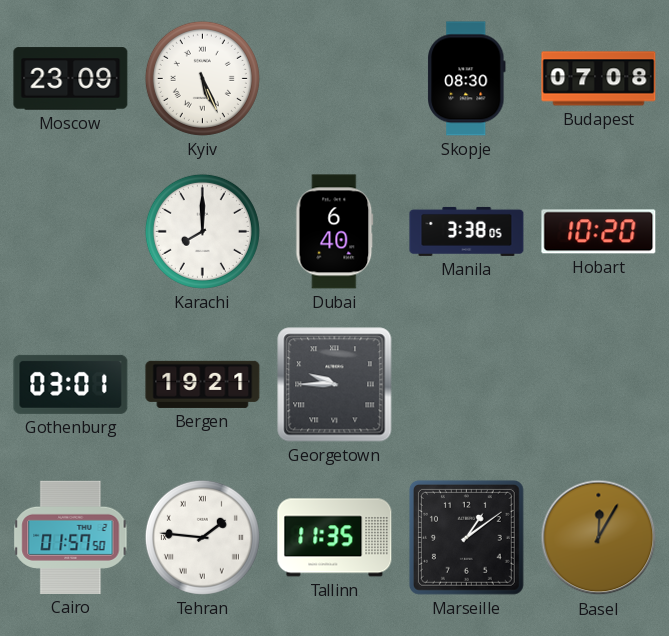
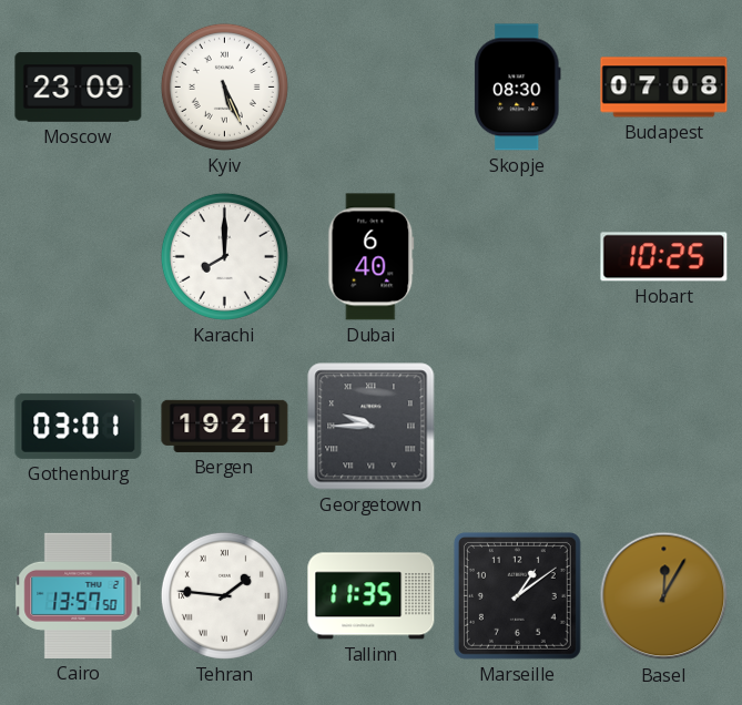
Manila: 3:38 -> none (467, 231)
Hobart: 10:20 -> 10:25 (664, 257)
Cairo: 01:57 -> 13:57 (79, 595)
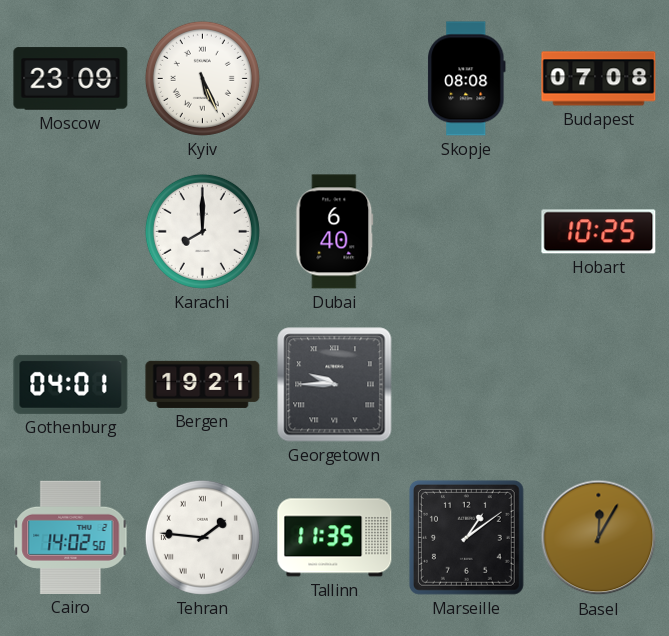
Skopje: 08:30 -> 08:08 (467, 79)
Gothenburg: 03:01 -> 04:01 (71, 384)
Cairo: 13:57 -> 14:02 (71, 537)
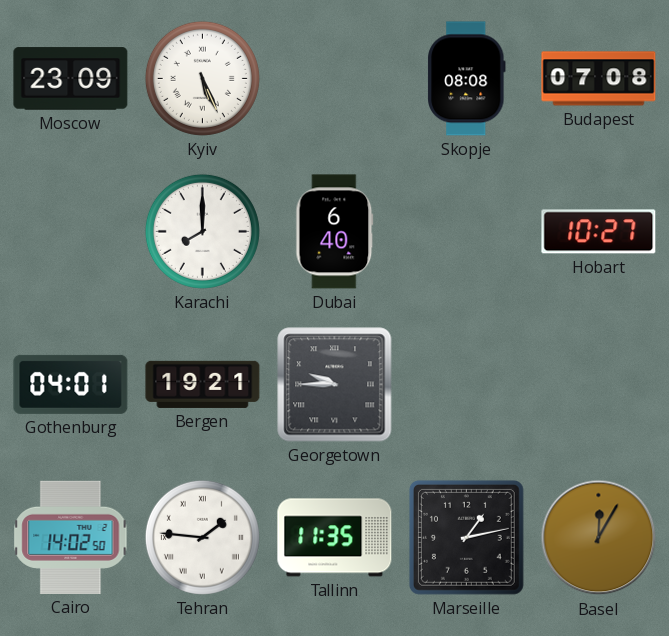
Hobart: 10:25 -> 10:27 (599, 232)
Marseille: 1:09 -> 1:13 (466, 537)
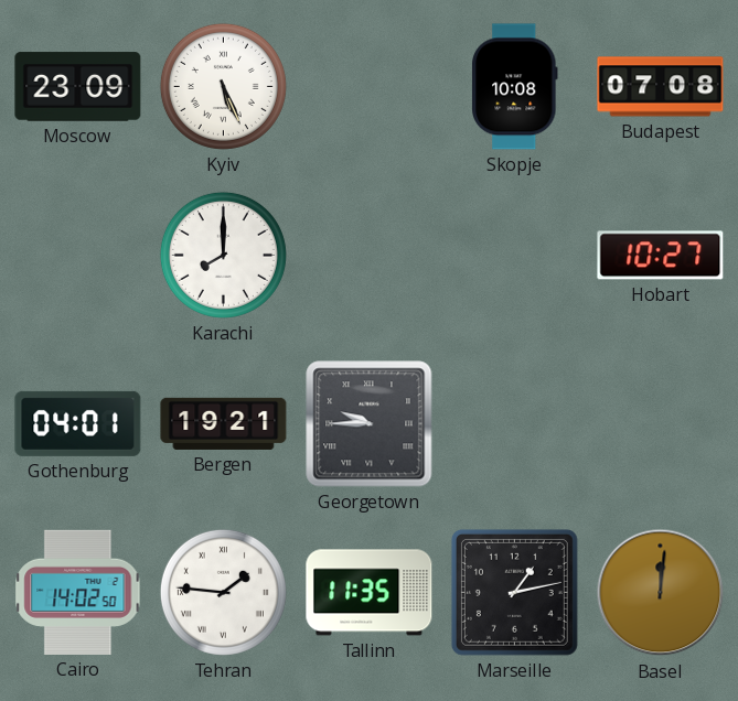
Skopje: 08:08 -> 10:08 (515, 87)
Dubai: 6:40 -> none (335, 232)
Basel: 12:05 -> 12:01 (661, 593)
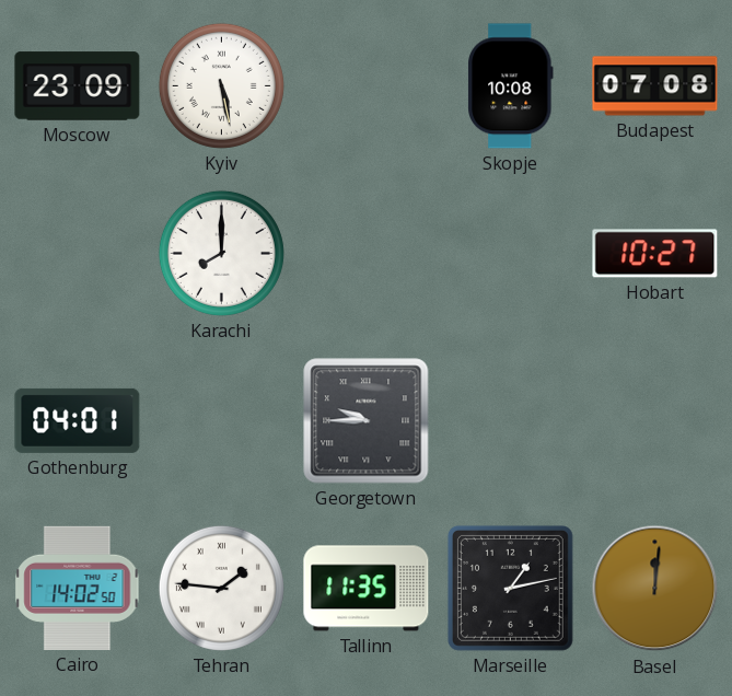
Kyiv: 5:26 -> 5:28 (221, 85)
Bergen: 19:21 -> none (224, 423)
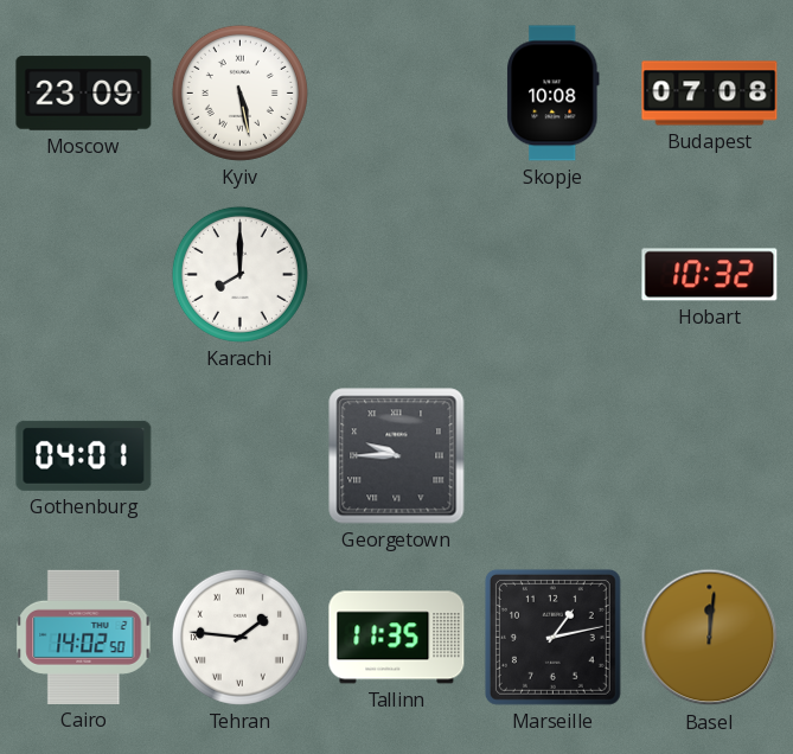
Hobart: 10:27 -> 10:32 (710, 275)
